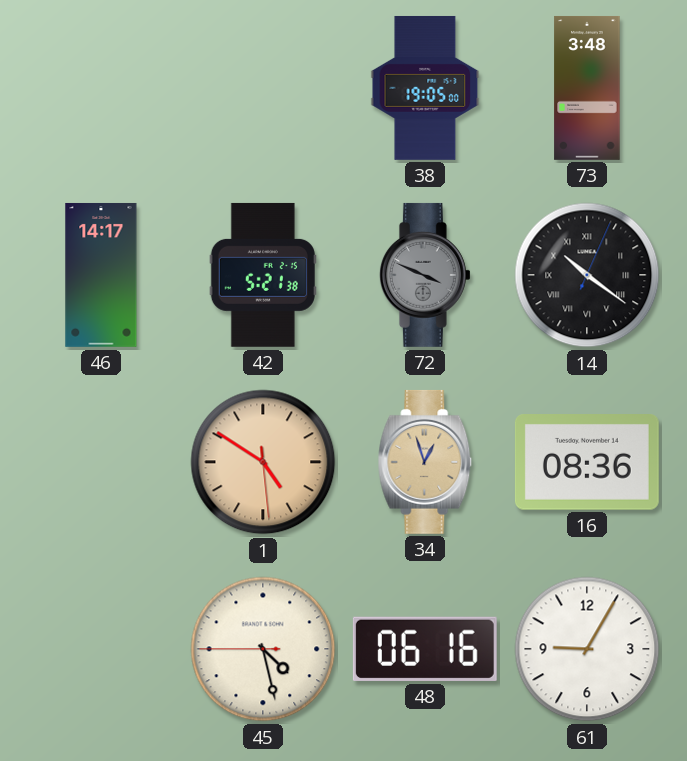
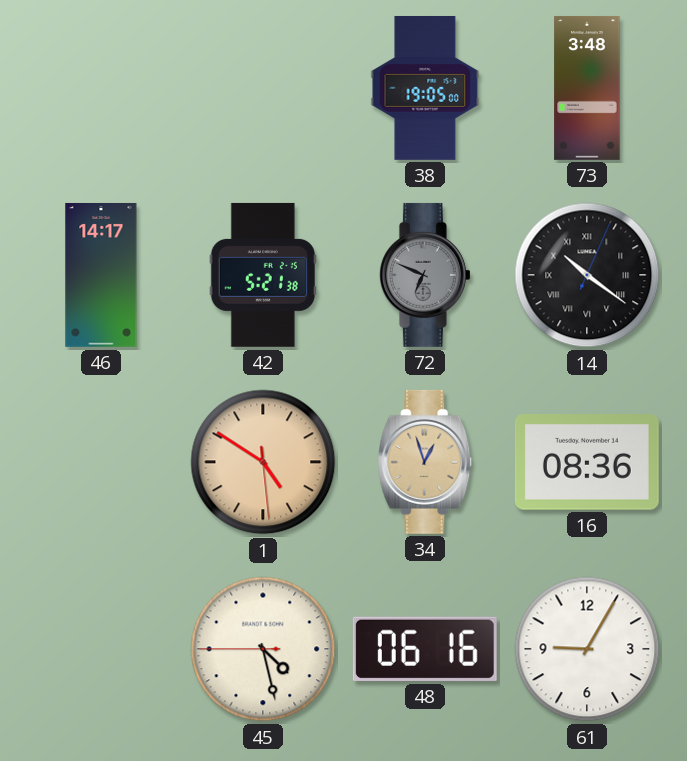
72: 3:49 -> 6:49 (425, 275)
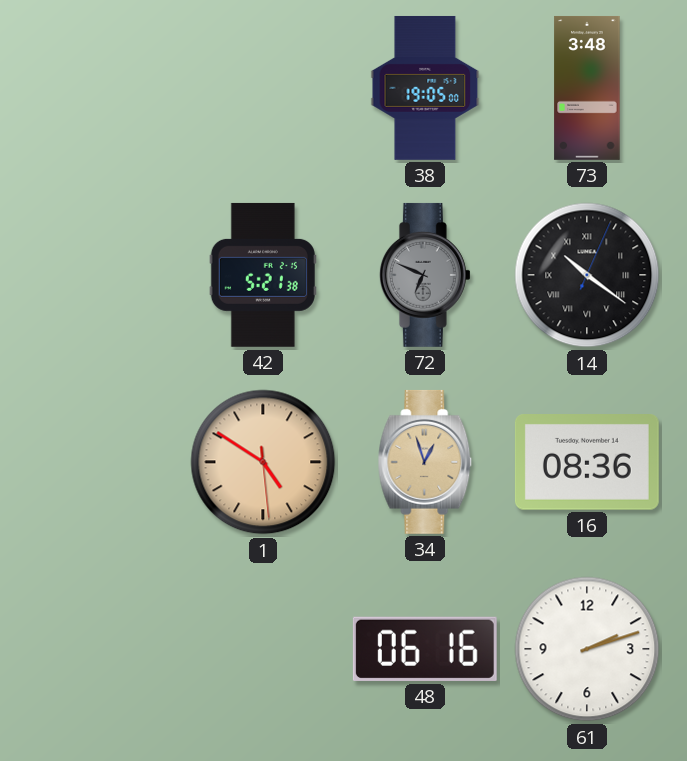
46: 14:17 -> none (101, 275)
45: 4:27 -> none (263, 649)
61: 9:05 -> 2:12 (587, 649)
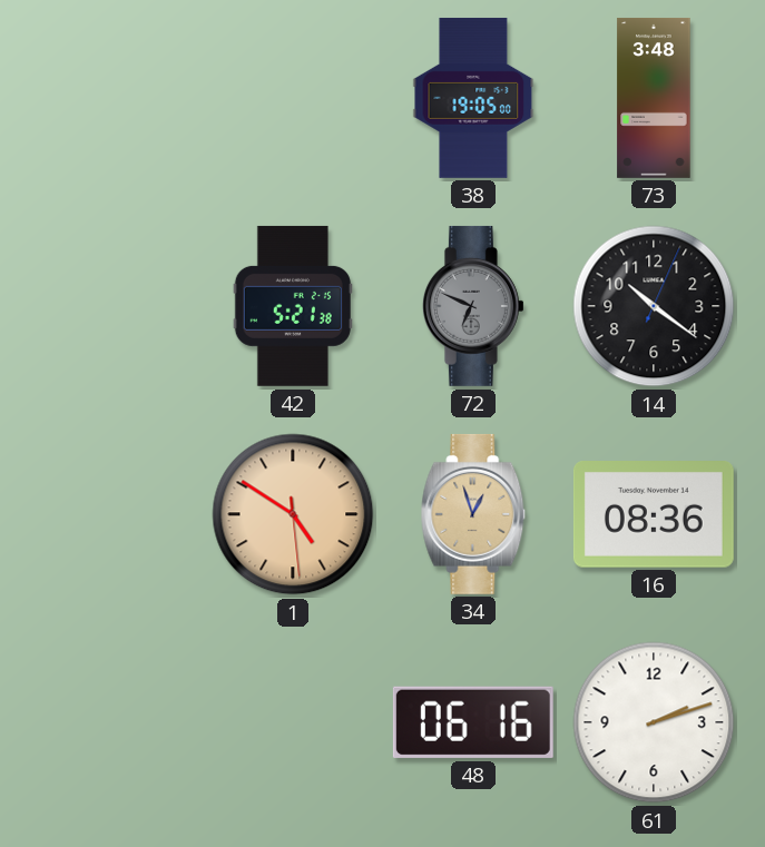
14 numerals: Roman -> Arabic (654, 306)
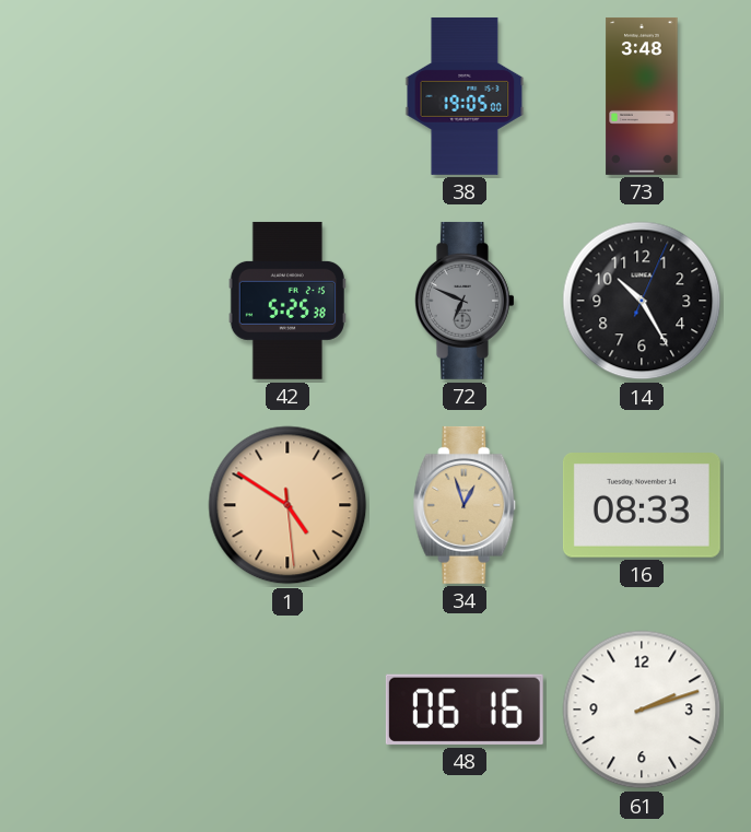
42: 5:21 -> 5:25 (288, 301)
14: 10:21 -> 10:25 (642, 301)
16: 08:36 -> 08:33 (642, 506)
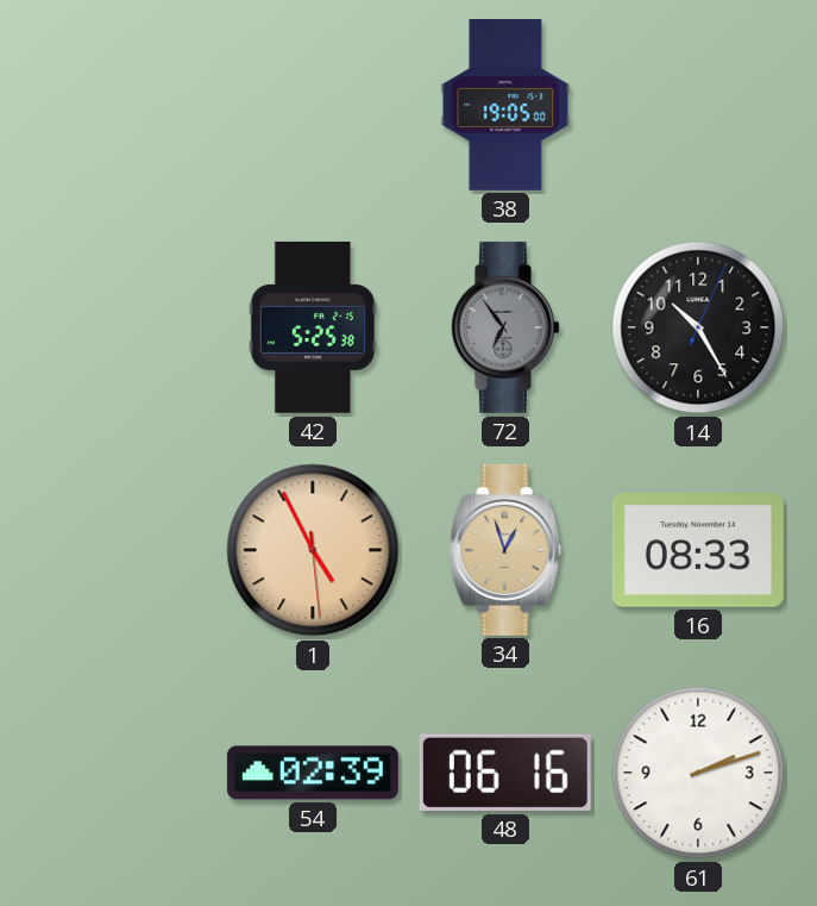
73: 3:48 -> none (642, 96)
72: 6:49 -> 6:54 (505, 327)
1: 4:50 -> 4:55 (313, 550)
54: none -> 02:39 (313, 773)
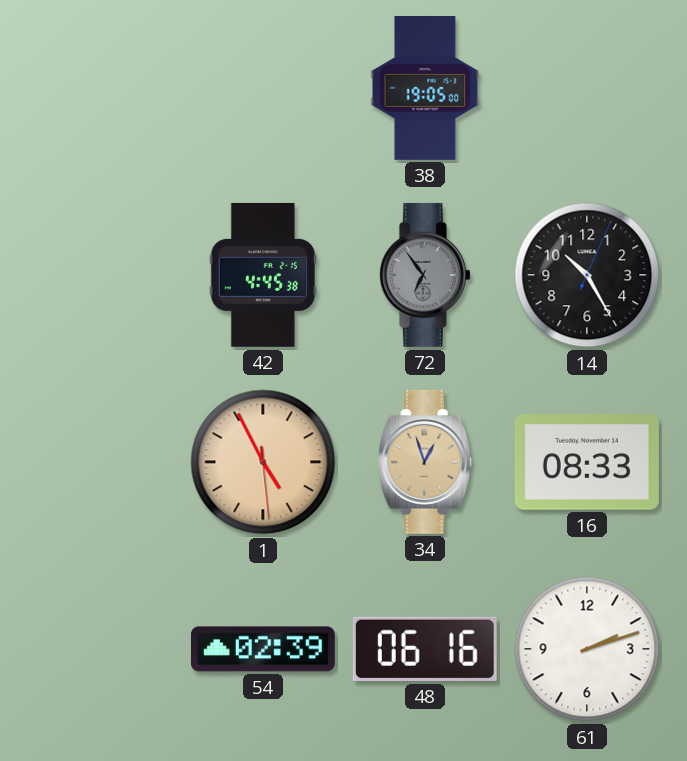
42: 5:25 -> 4:45 (263, 275)
